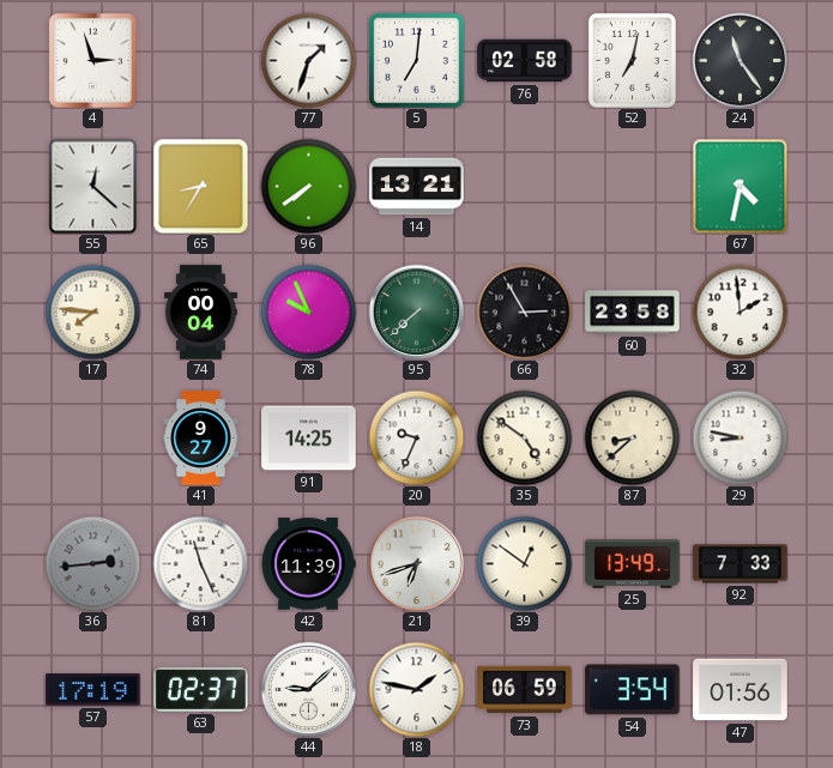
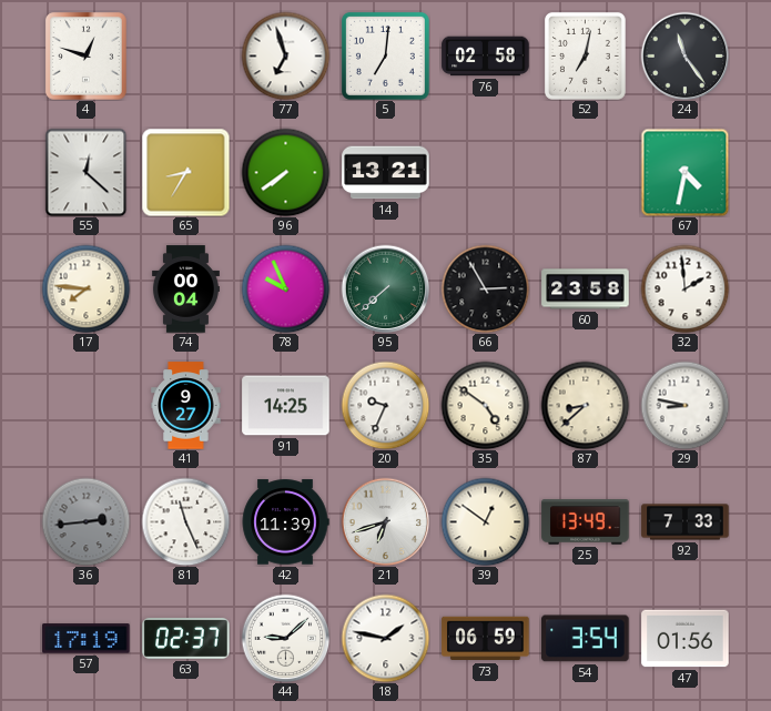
4: 2:57 -> 12:48 (87, 57)
77: 1:33 -> 6:57 (285, 55)
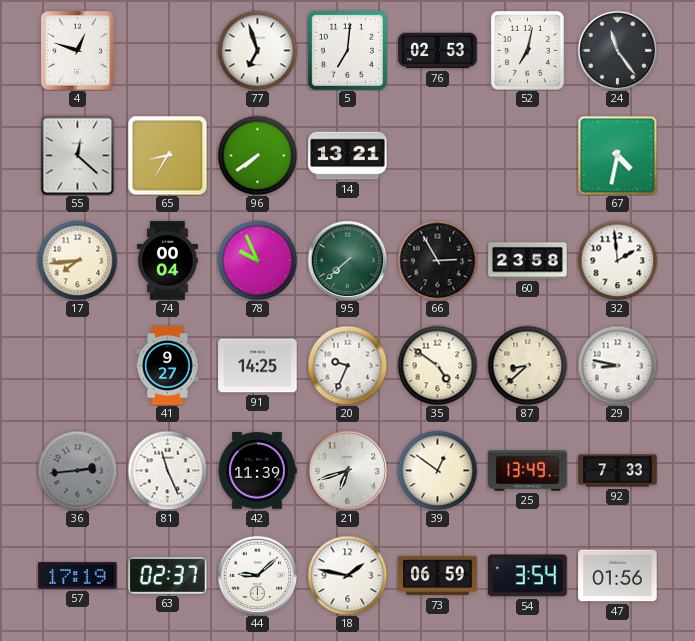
76: 02:58 -> 02:53 (438, 51)
17: 7:46 -> 7:44 (77, 260)
